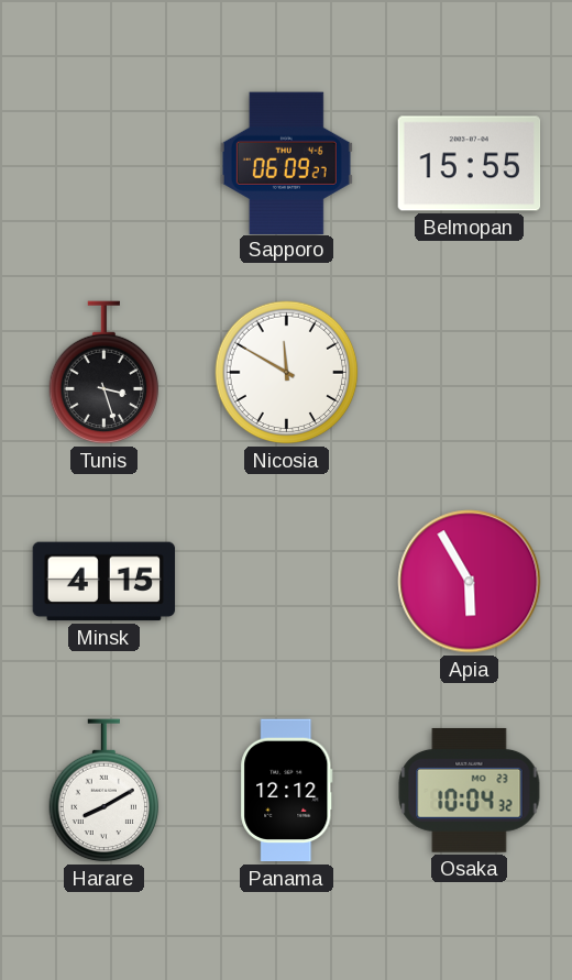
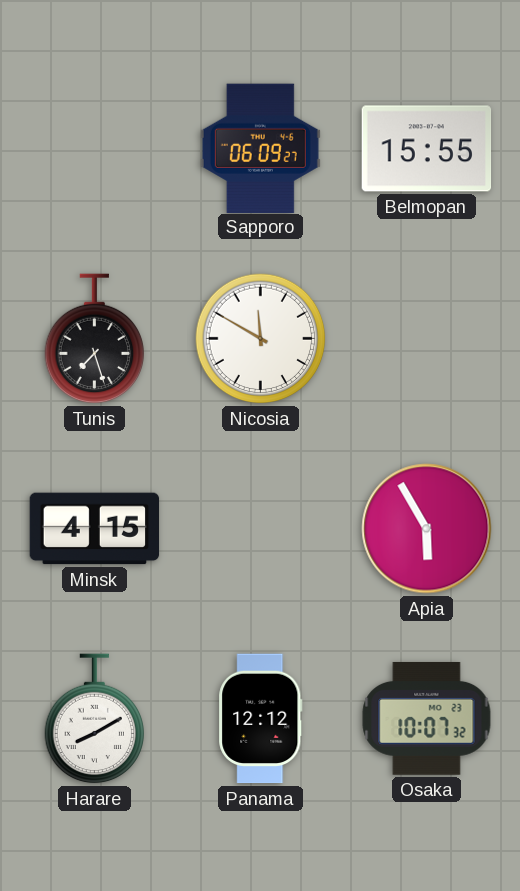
Tunis: 3:27 -> 7:27 (94, 339)
Osaka: 10:04 -> 10:07 (427, 718)
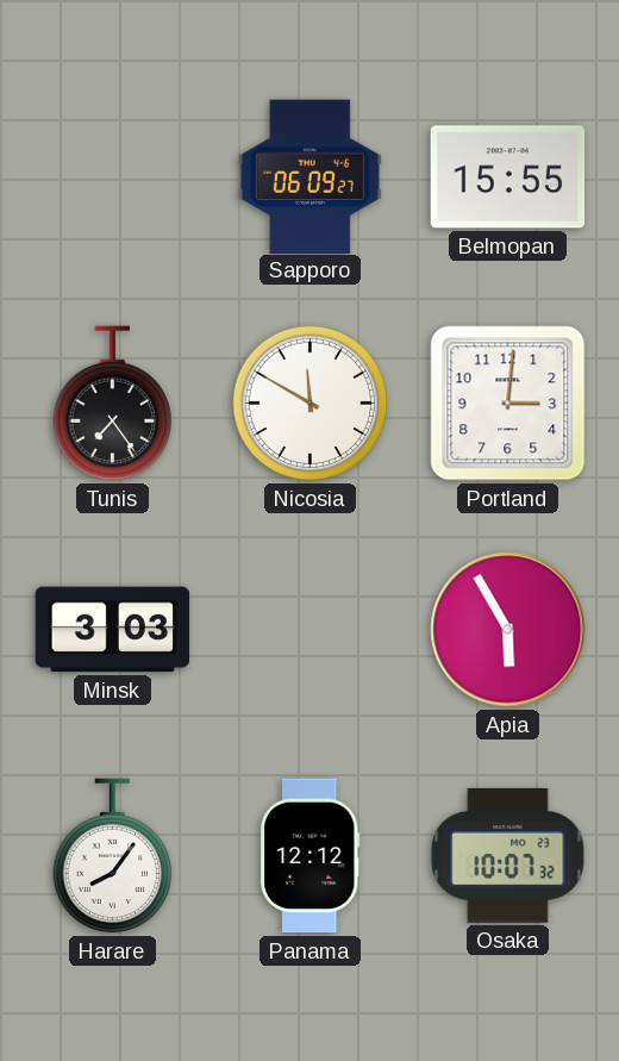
Tunis: 7:27 -> 7:24 (112, 404)
Portland: none -> 3:01 (508, 404)
Minsk: 4:15 -> 3:03 (113, 630)
Harare: 8:10 -> 8:06 (112, 856)
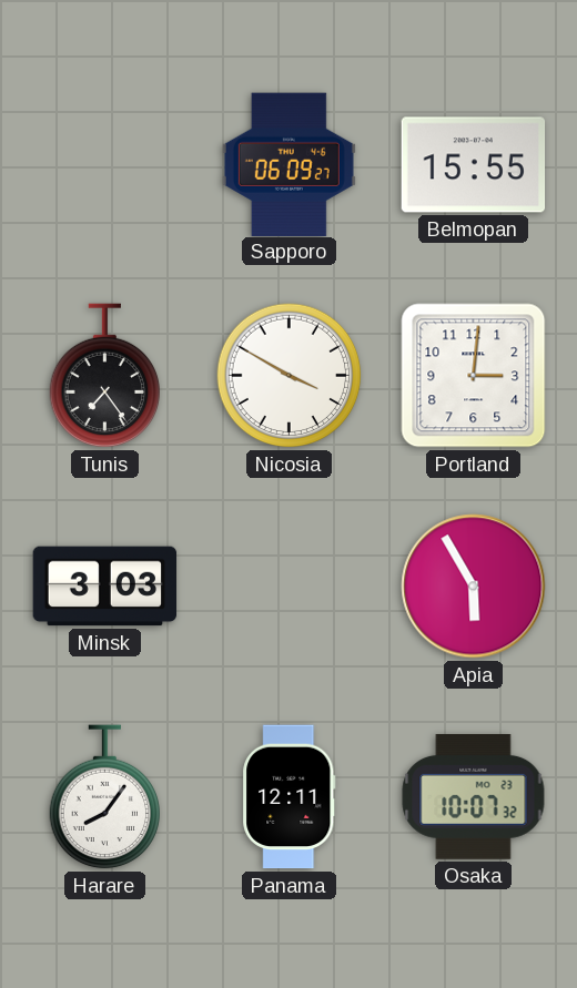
Nicosia: 11:50 -> 3:50 (290, 376)
Panama: 12:12 -> 12:11 (290, 797)
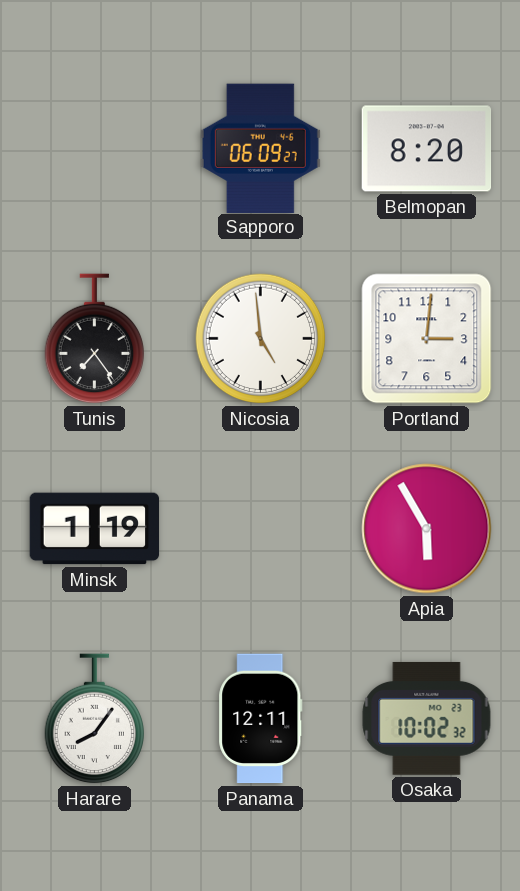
Belmopan: 15:55 -> 8:20 (427, 149)
Nicosia: 3:50 -> 4:59 (261, 339)
Minsk: 3:03 -> 1:19 (95, 529)
Osaka: 10:07 -> 10:02 (427, 718)
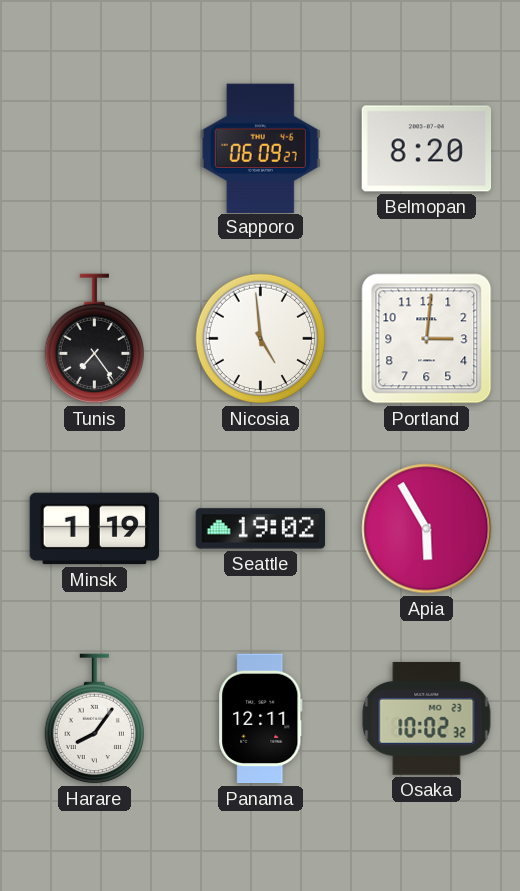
Seattle: none -> 19:02 (261, 529)
